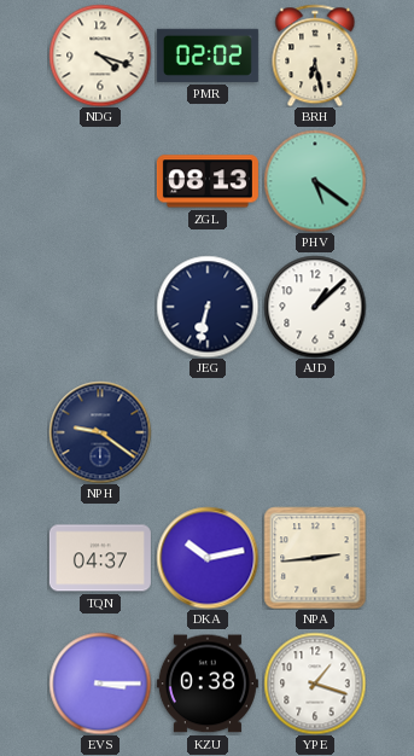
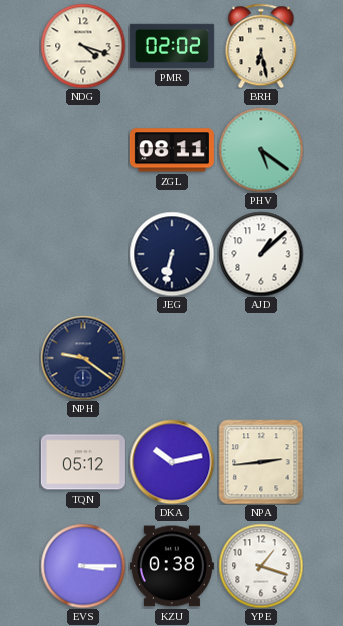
ZGL: 08:13 -> 08:11 (172, 150)
TQN: 04:37 -> 05:12 (83, 462)
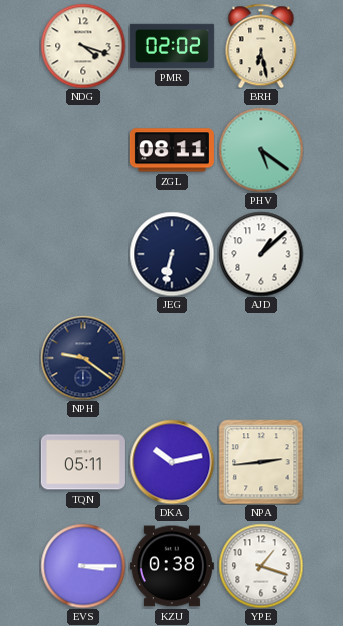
TQN: 05:12 -> 05:11 (83, 462)
